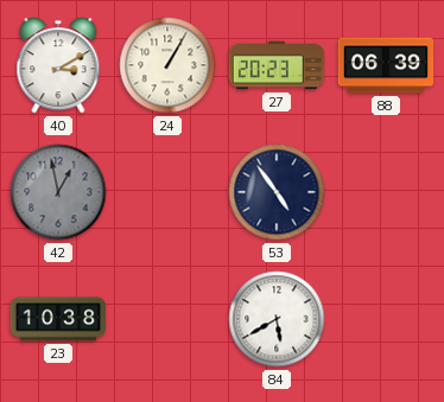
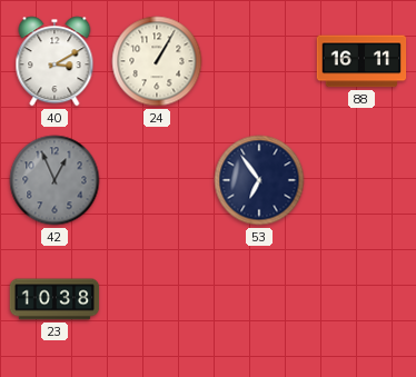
27: 20:23 -> none (277, 65)
88: 06:39 -> 16:11 (361, 61)
42: 12:58 -> 12:56 (55, 180)
53: 4:54 -> 6:54 (259, 180)
84: 5:40 -> none (277, 319)
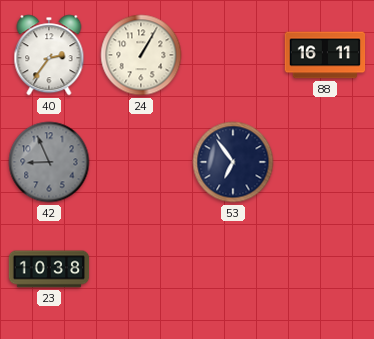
40: 3:10 -> 2:36 (49, 55)
42: 12:56 -> 8:56 (49, 162)
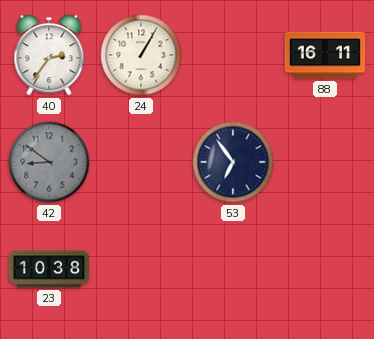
42: 8:56 -> 8:51 (49, 162)
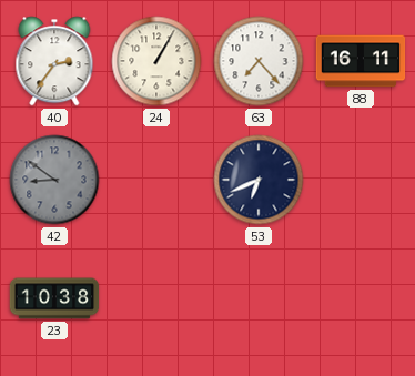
63: none -> 7:23 (259, 61)
53: 6:54 -> 6:41 (259, 180)
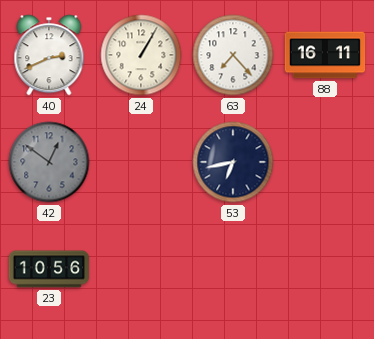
40: 2:36 -> 2:41 (49, 55)
42: 8:51 -> 12:51 (49, 162)
53: 6:41 -> 6:43 (233, 162)
23: 10:38 -> 10:56 (49, 269)
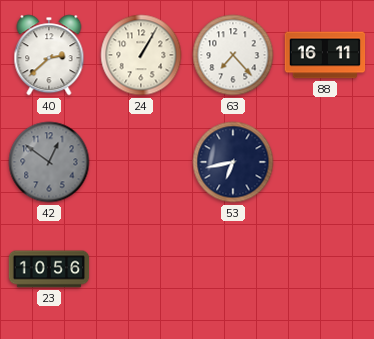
40: 2:41 -> 2:38 (49, 55)
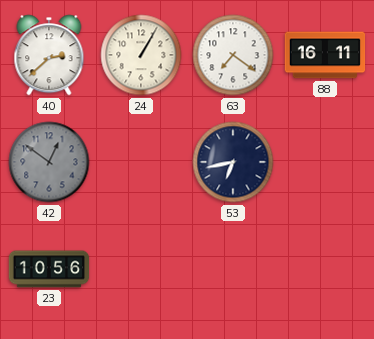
63: 7:23 -> 7:21 (233, 55)
